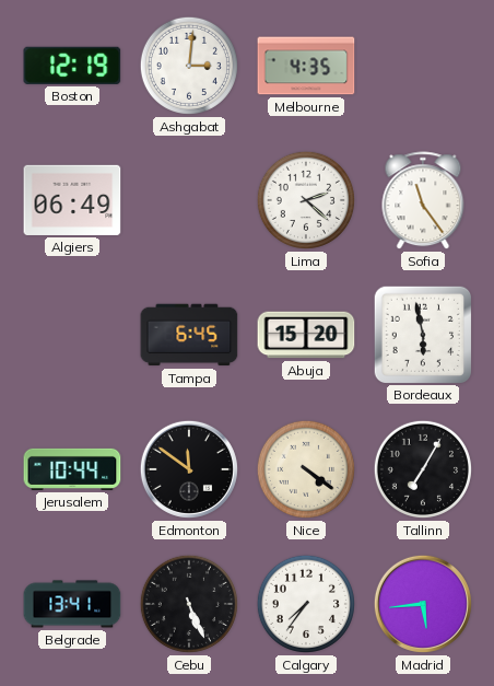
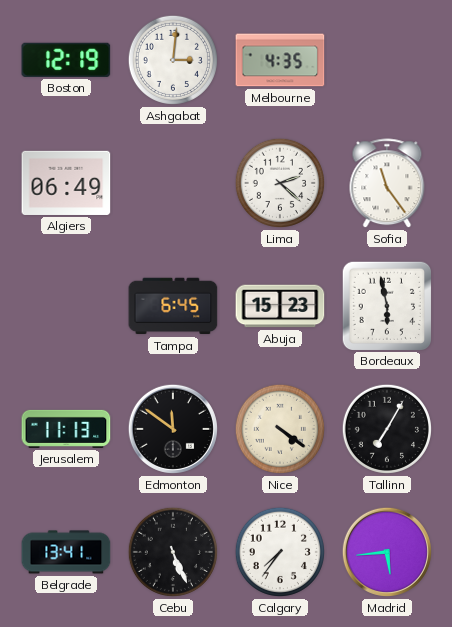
Abuja: 15:20 -> 15:23 (280, 306)
Jerusalem: 10:44 -> 11:13 (66, 429)
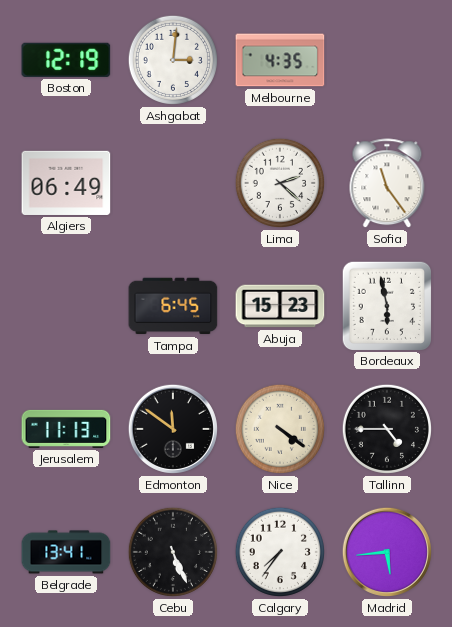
Tallinn: 7:05 -> 4:45 (387, 429)
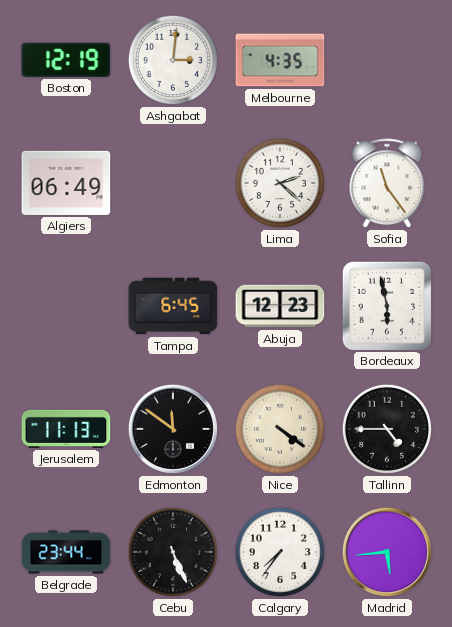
Abuja: 15:23 -> 12:23 (280, 306)
Belgrade: 13:41 -> 23:44 (66, 552)
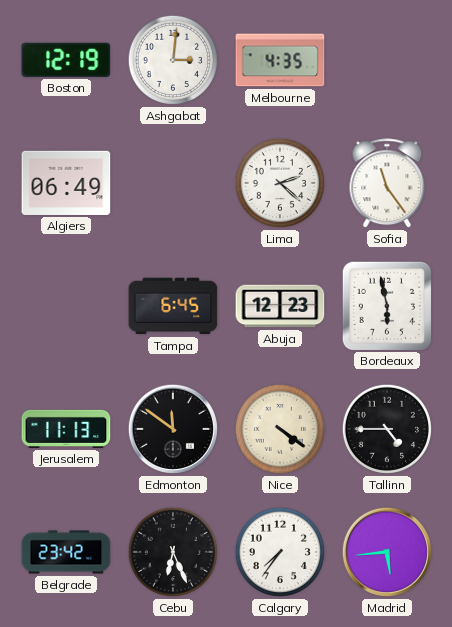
Belgrade: 23:44 -> 23:42 (66, 552)
Cebu: 5:26 -> 6:26 (173, 552)
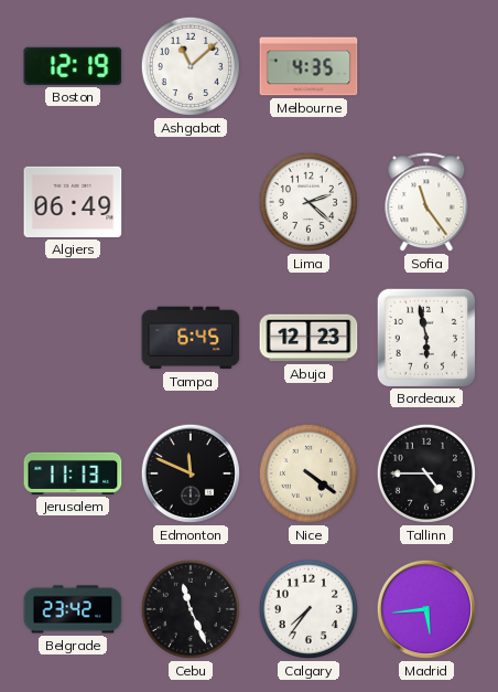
Ashgabat: 3:01 -> 11:08 (191, 66)
Edmonton: 11:51 -> 11:49 (191, 473)
Cebu: 6:26 -> 11:26 (191, 609)
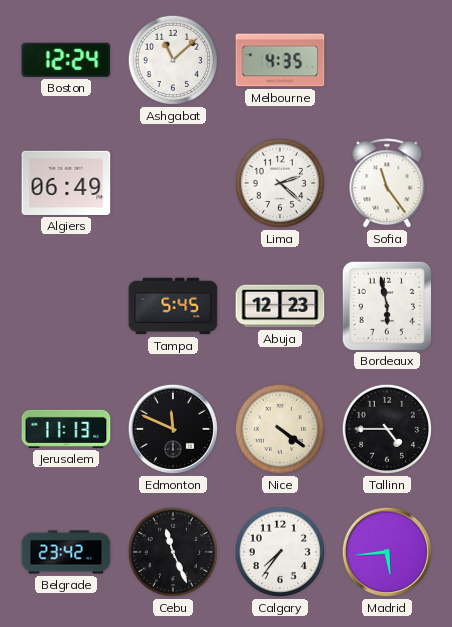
Boston: 12:19 -> 12:24 (66, 60)
Tampa: 6:45 -> 5:45 (173, 306)
